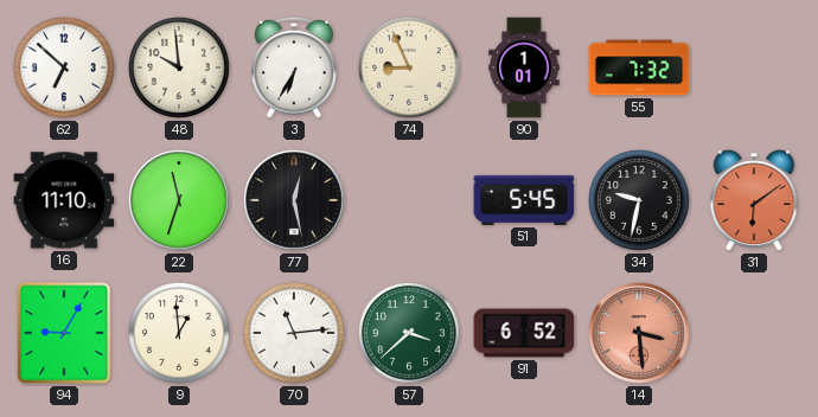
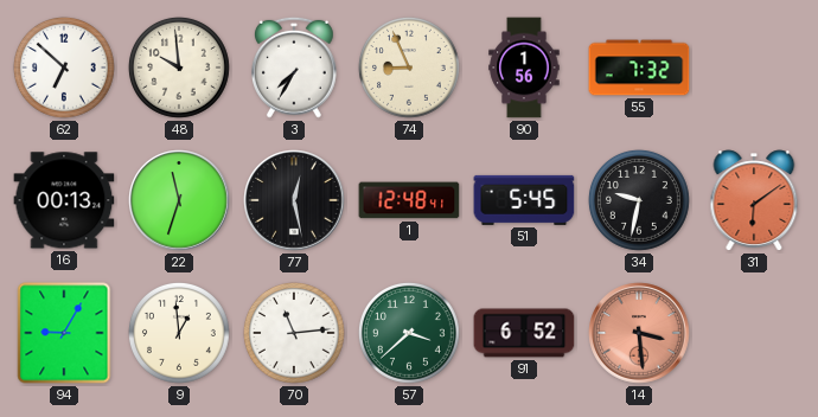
3: 6:35 -> 7:35 (294, 68)
90: 1:01 -> 1:56 (524, 68)
16: 11:10 -> 00:13 (64, 200)
1: none -> 12:48 (409, 200)
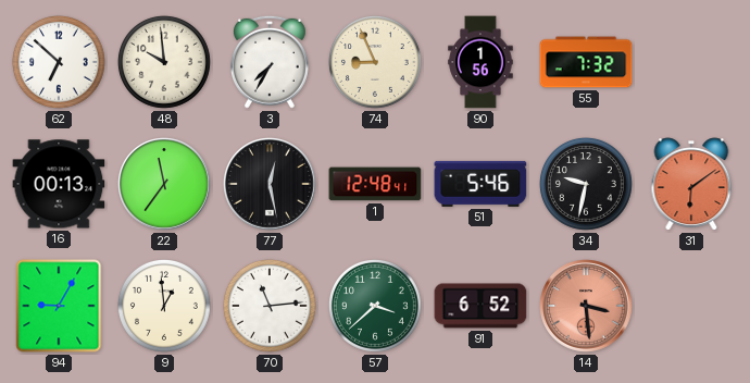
22: 11:33 -> 11:36 (164, 184)
51: 5:45 -> 5:46 (480, 184)
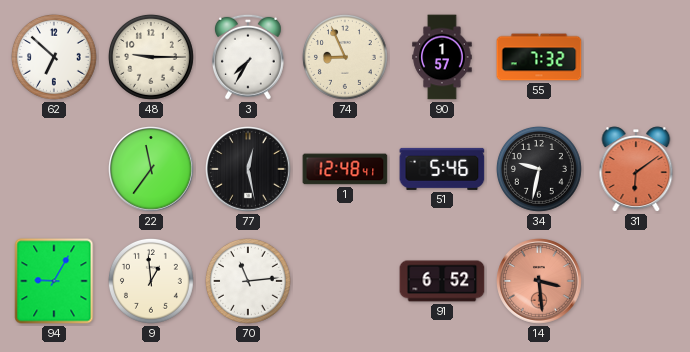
48: 9:59 -> 9:15 (151, 57)
90: 1:56 -> 1:57 (442, 57)
16: 00:13 -> none (59, 184)
57: 3:38 -> none (375, 306)
